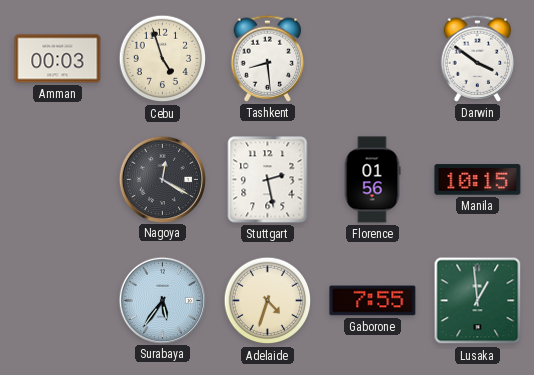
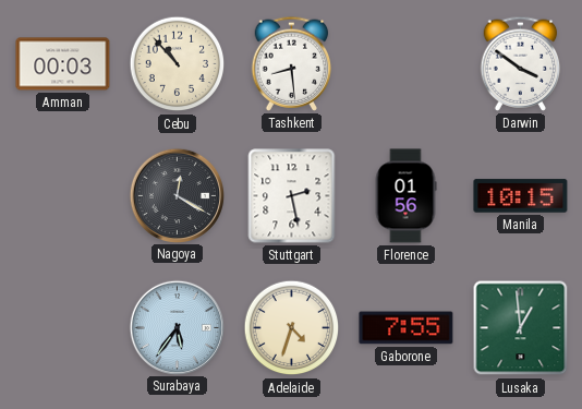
Cebu: 4:57 -> 10:53 (178, 64)
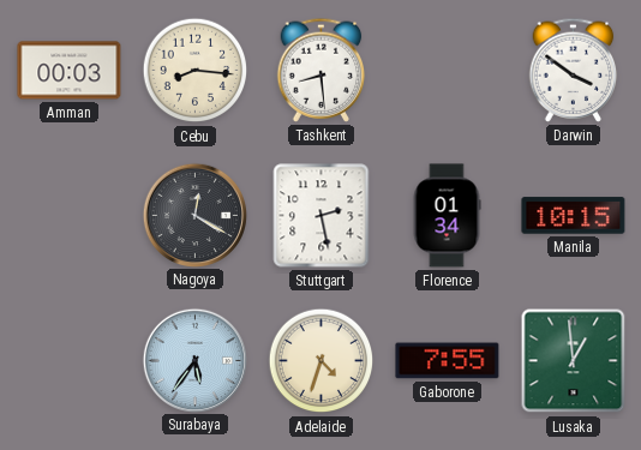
Cebu: 10:53 -> 8:16 (196, 71)
Florence: 01:56 -> 01:34 (447, 216)
